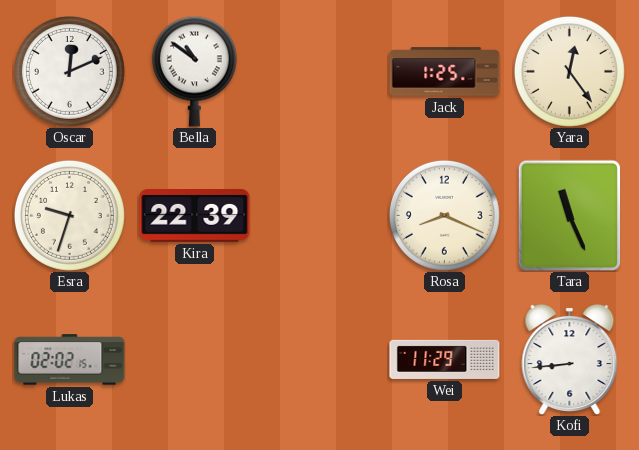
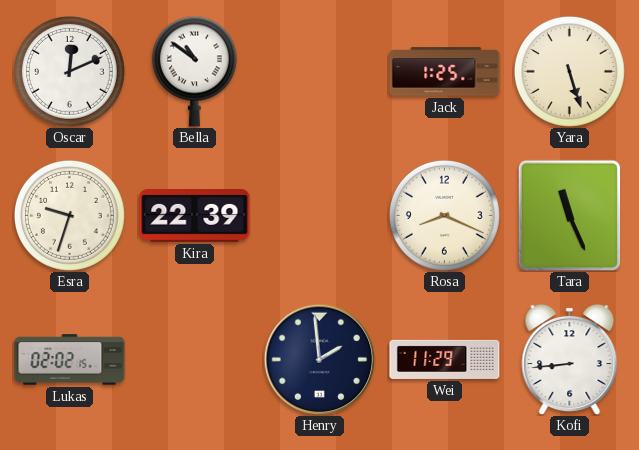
Yara: 12:24 -> 5:27 (569, 71)
Henry: none -> 1:59 (319, 359)
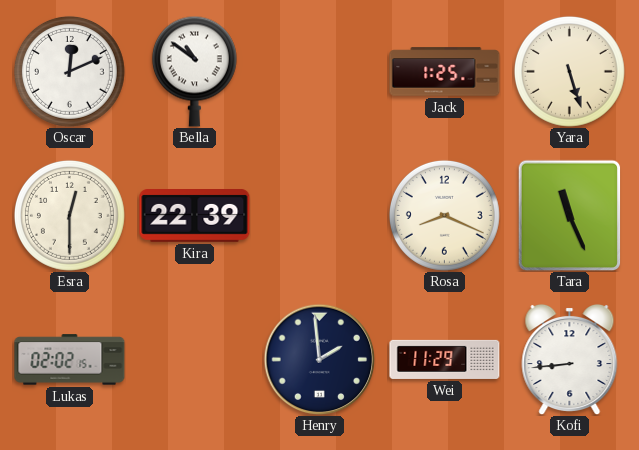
Esra: 9:33 -> 12:30 (69, 215)
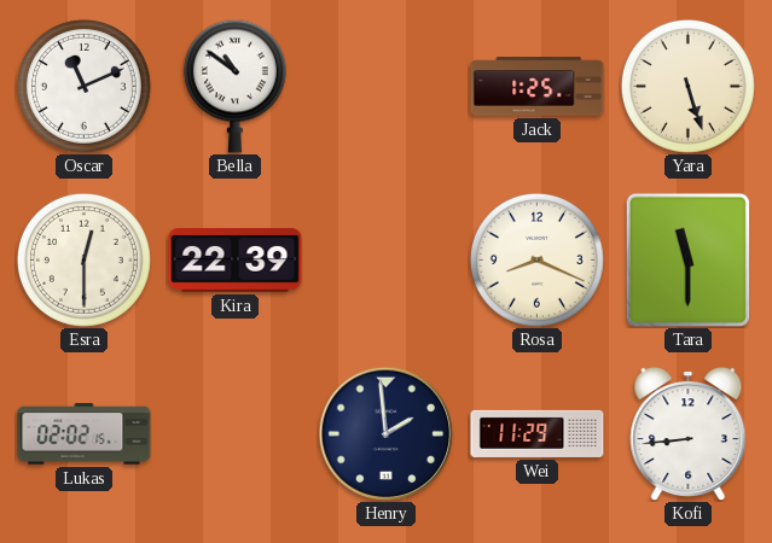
Oscar: 12:11 -> 11:11 (83, 86)
Tara: 11:26 -> 11:30 (689, 259)
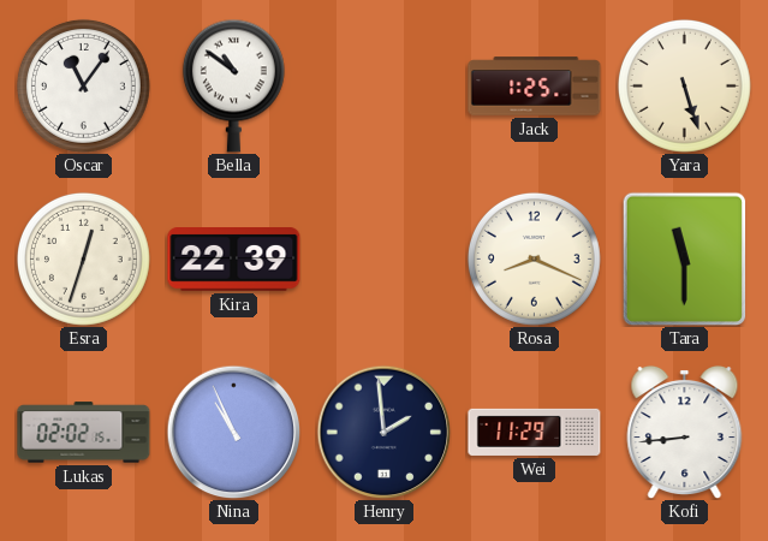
Oscar: 11:11 -> 11:06 (83, 85)
Esra: 12:30 -> 12:33 (83, 258)
Nina: none -> 10:56 (233, 432)
